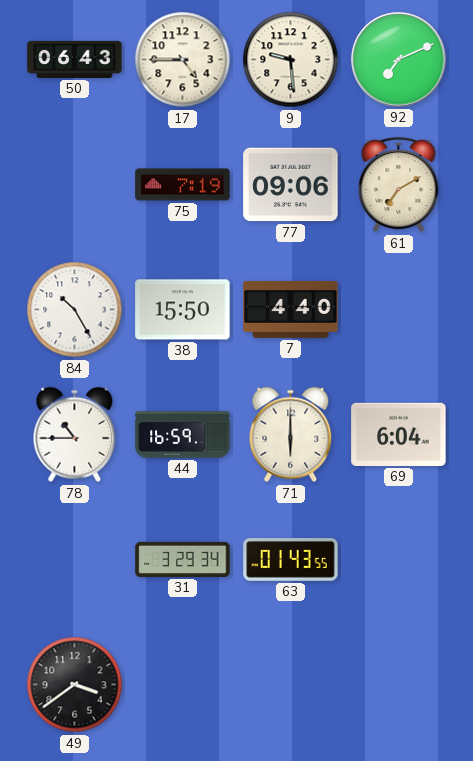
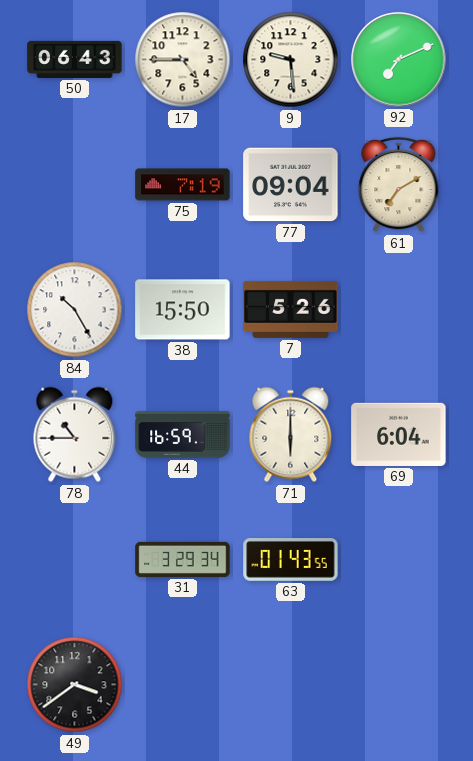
77: 09:06 -> 09:04 (291, 185)
7: 4:40 -> 5:26 (291, 309)
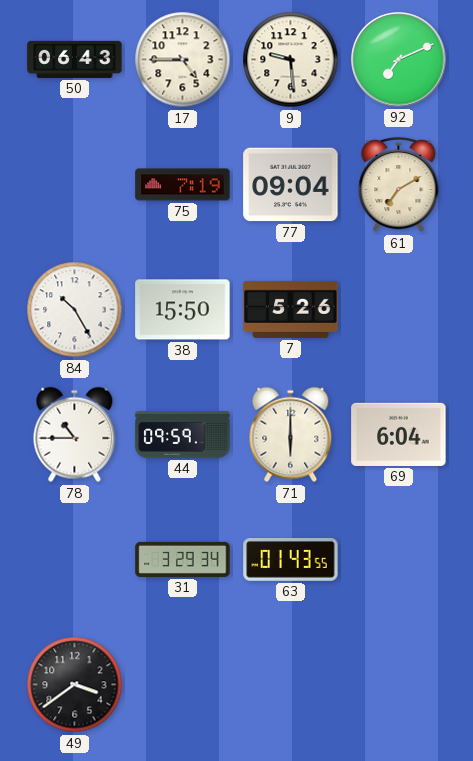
44: 16:59 -> 09:59 (183, 435)
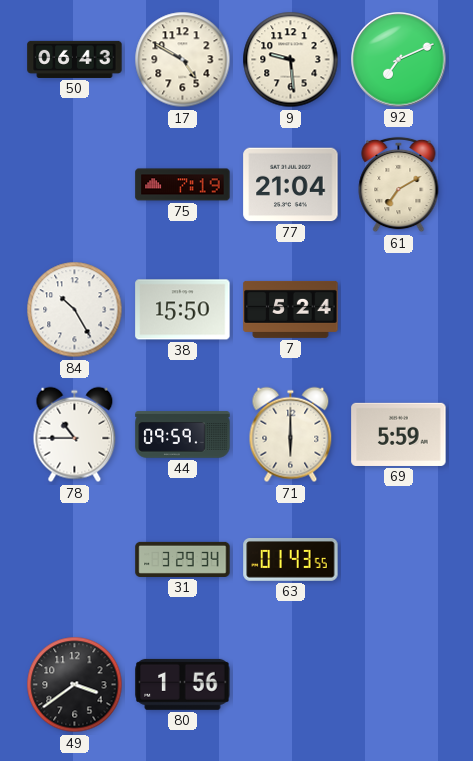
17: 4:45 -> 4:50 (183, 60)
77: 09:04 -> 21:04 (291, 185)
7: 5:26 -> 5:24 (291, 309)
69: 6:04 -> 5:59 (399, 434)
80: none -> 1:56 (183, 684)
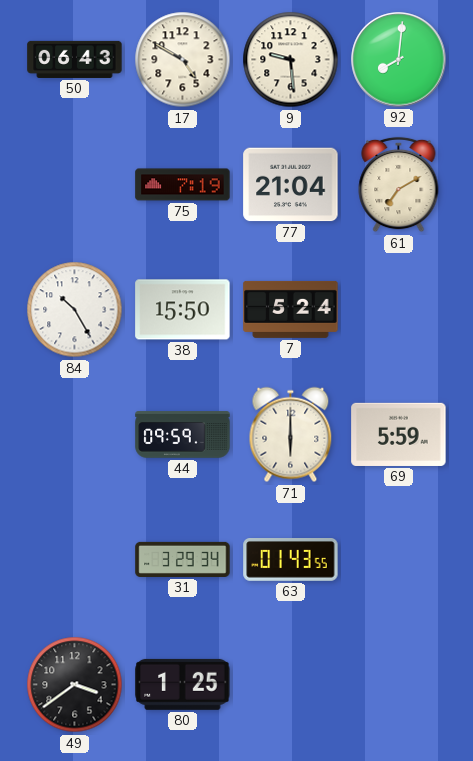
92: 7:11 -> 8:01 (399, 60)
78: 10:45 -> none (75, 435)
80: 1:56 -> 1:25 (183, 684)
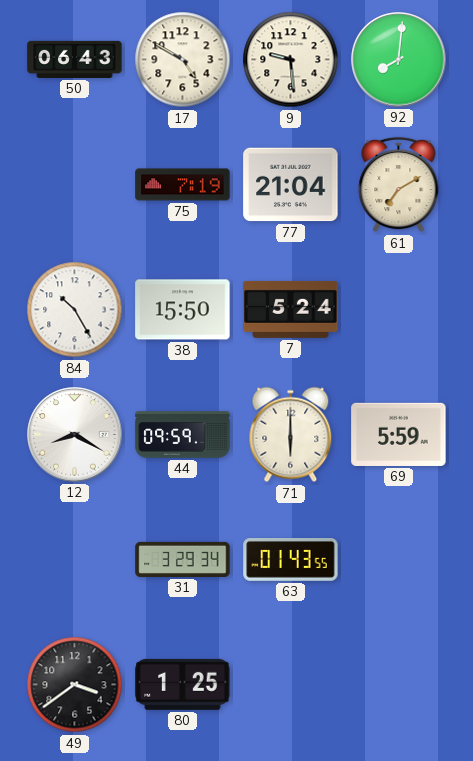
12: none -> 8:20 (75, 435)
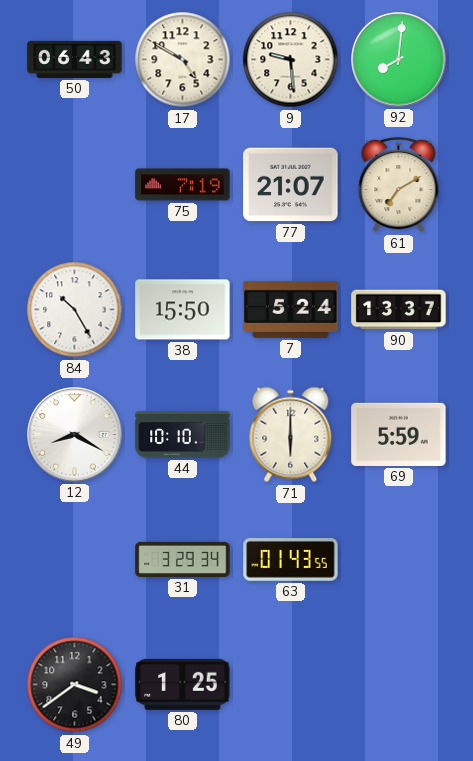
77: 21:04 -> 21:07 (291, 185)
90: none -> 13:37 (399, 310)
44: 09:59 -> 10:10 (183, 435)
